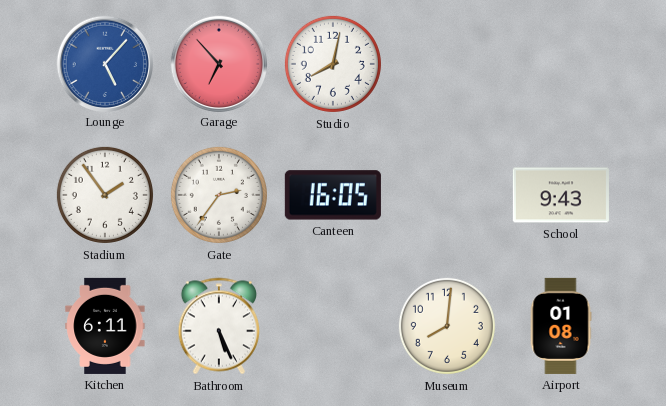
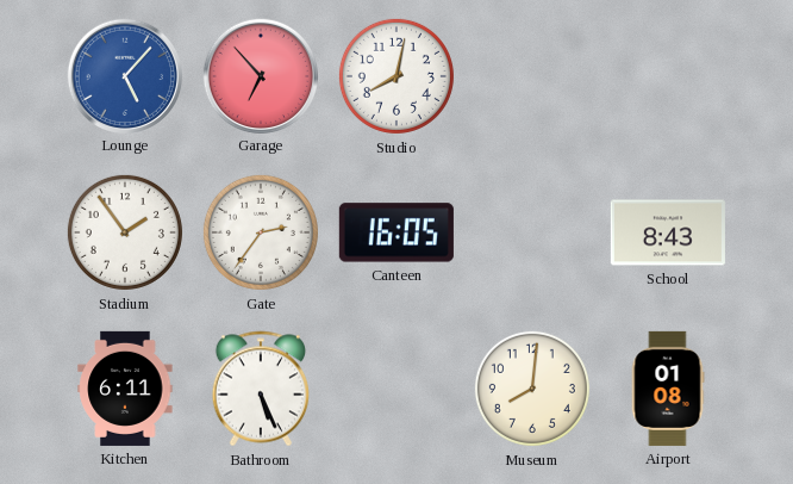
School: 9:43 -> 8:43 (668, 232)
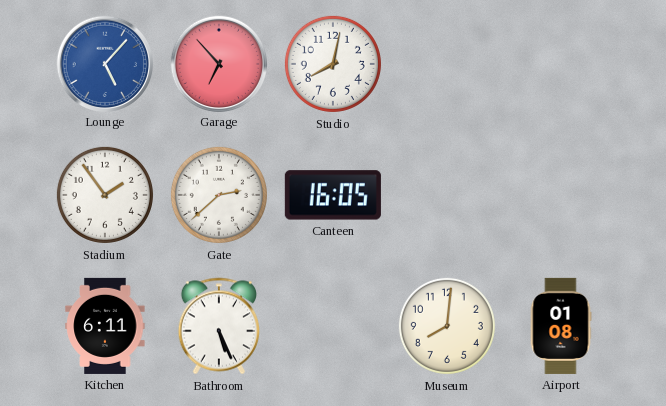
Gate: 2:36 -> 2:38 (219, 195)
School: 8:43 -> none (668, 232)
